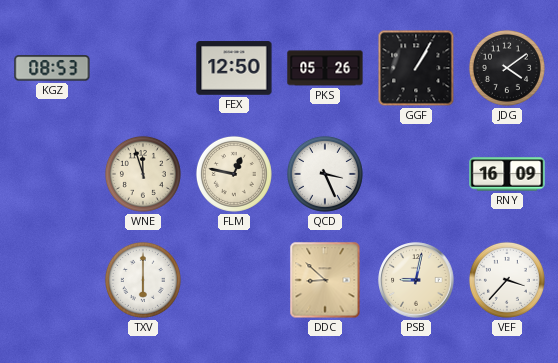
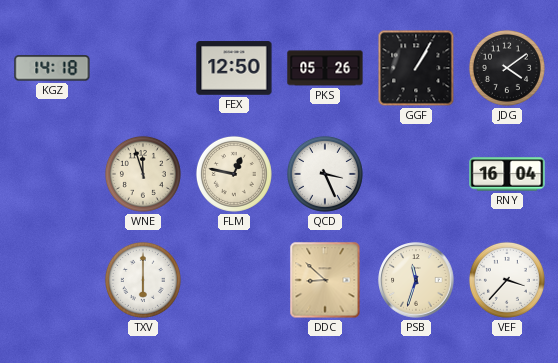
KGZ: 08:53 -> 14:18 (52, 68)
RNY: 16:09 -> 16:04 (507, 174)
PSB: 9:02 -> 11:33 (416, 280)
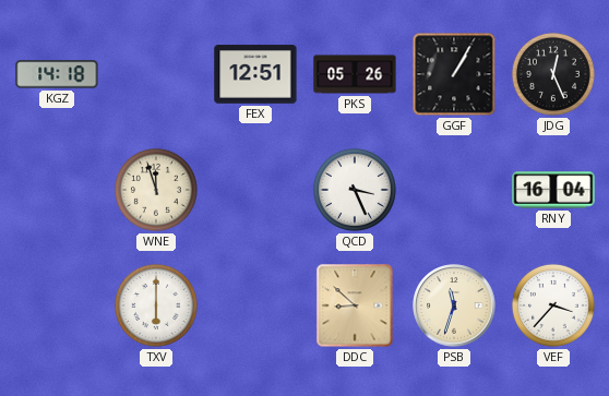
FEX: 12:50 -> 12:51 (255, 74)
JDG: 4:09 -> 12:26 (553, 74)
FLM: 12:47 -> none (234, 174)
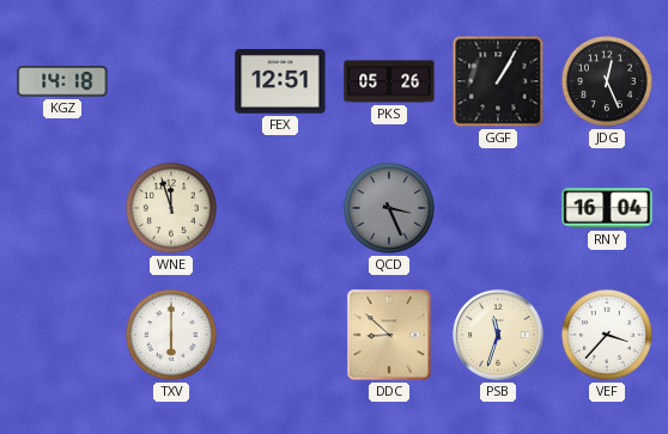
QCD dial: white -> grey (389, 208)
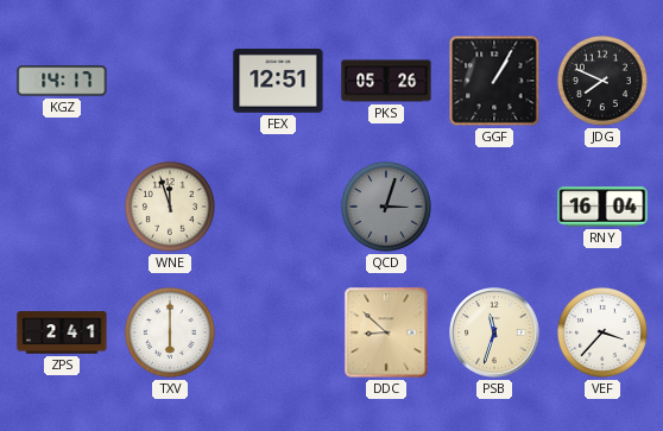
KGZ: 14:18 -> 14:17 (62, 81)
JDG: 12:26 -> 7:49 (602, 81)
QCD: 3:26 -> 3:03 (386, 207)
ZPS: none -> 2:41 (62, 332)
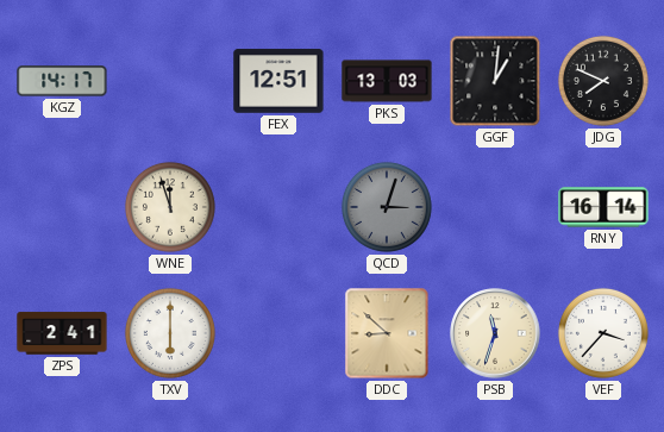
PKS: 05:26 -> 13:03 (387, 81)
GGF: 1:05 -> 1:01 (495, 81)
RNY: 16:04 -> 16:14 (603, 207)
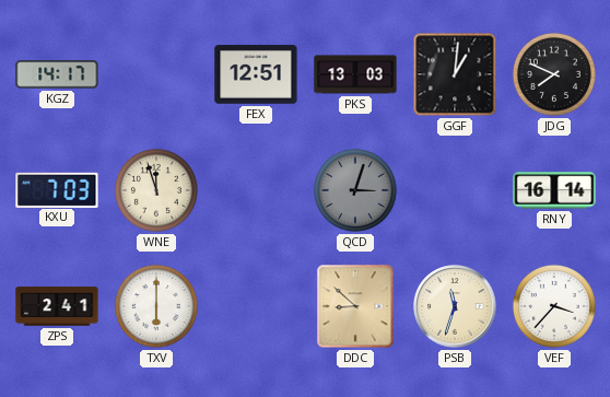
KXU: none -> 7:03 (57, 189)
